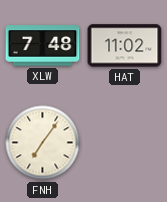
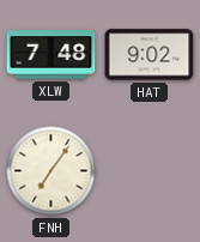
HAT: 11:02 -> 9:02 (150, 55)
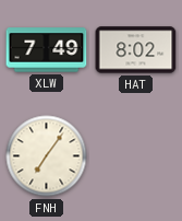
XLW: 7:48 -> 7:49 (47, 50)
HAT: 9:02 -> 8:02 (136, 50)
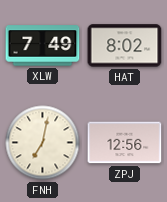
FNH: 7:06 -> 7:02 (43, 143)
ZPJ: none -> 12:56 (125, 143)
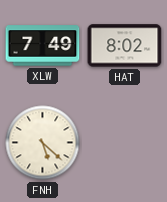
FNH: 7:02 -> 5:22 (43, 143)
ZPJ: 12:56 -> none (125, 143)
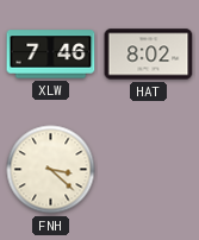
XLW: 7:49 -> 7:46 (51, 55)
FNH: 5:22 -> 3:22 (51, 170)
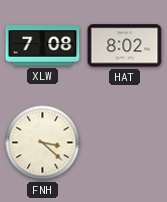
XLW: 7:46 -> 7:08 (43, 46)
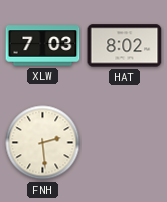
XLW: 7:08 -> 7:03 (43, 46)
FNH: 3:22 -> 2:29 (43, 143)
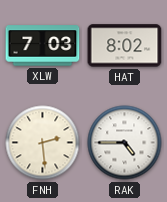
RAK: none -> 4:45 (125, 143)
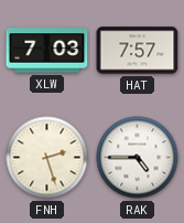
HAT: 8:02 -> 7:57 (138, 51)
FNH: 2:29 -> 2:27 (47, 158)
